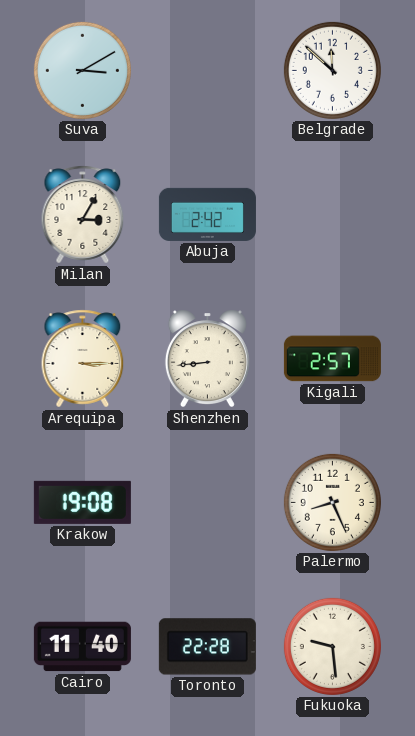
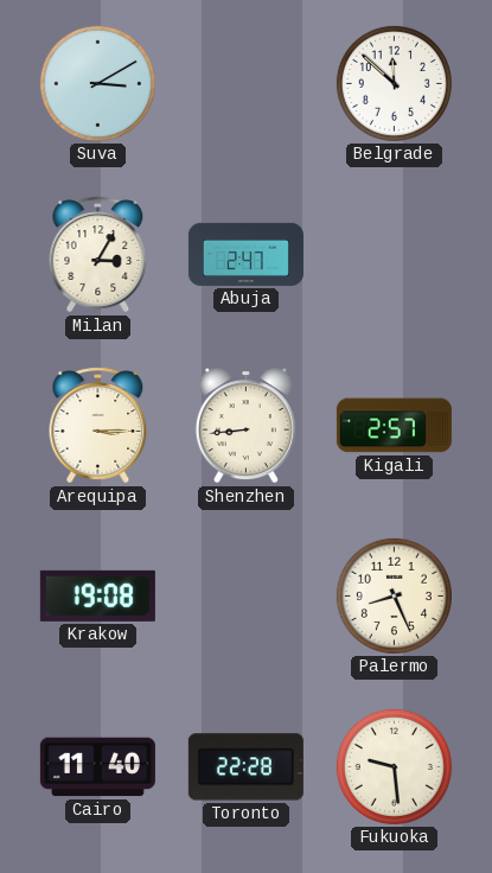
Abuja: 2:42 -> 2:47 (245, 254)
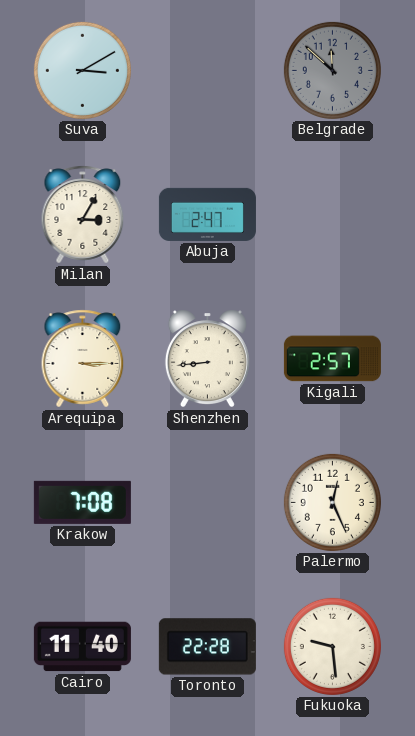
Belgrade dial: white -> grey (332, 70)
Krakow: 19:08 -> 7:08 (82, 502)
Palermo: 8:26 -> 12:26 (332, 502)
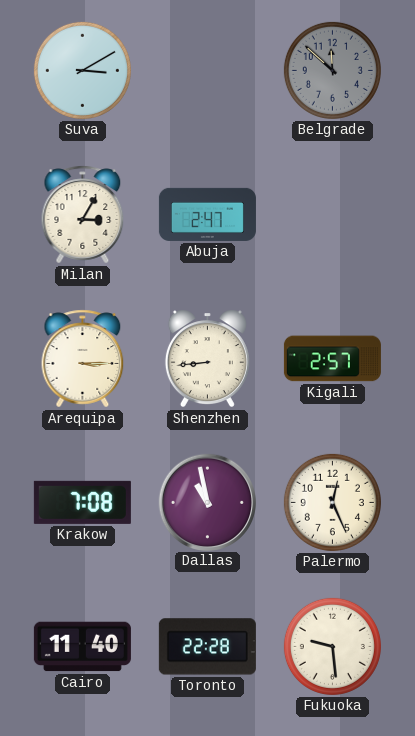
Dallas: none -> 10:58 (207, 502)
